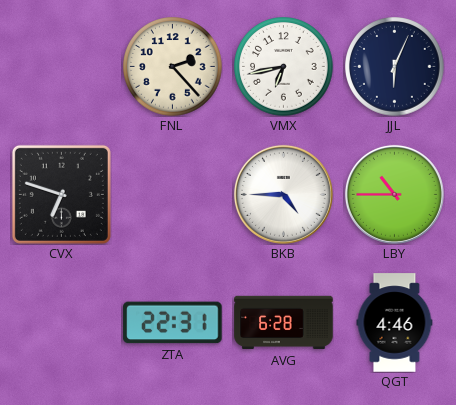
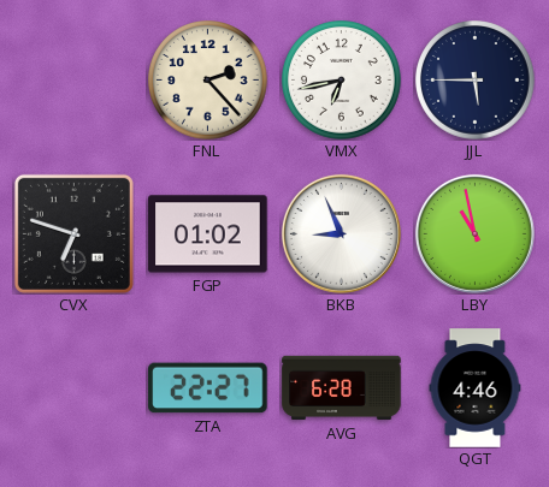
JJL: 6:04 -> 5:45 (476, 81)
FGP: none -> 01:02 (208, 234)
BKB: 4:45 -> 8:56 (341, 233)
LBY: 10:45 -> 10:58 (474, 233)
ZTA: 22:31 -> 22:27 (208, 388)
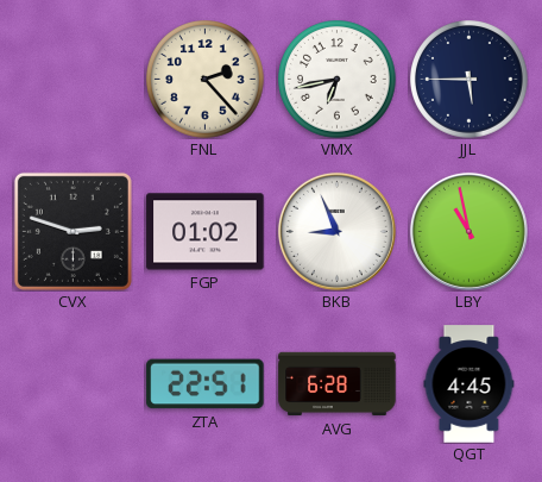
CVX: 6:48 -> 2:48 (73, 231)
ZTA: 22:27 -> 22:51 (206, 384)
QGT: 4:46 -> 4:45 (469, 384)
